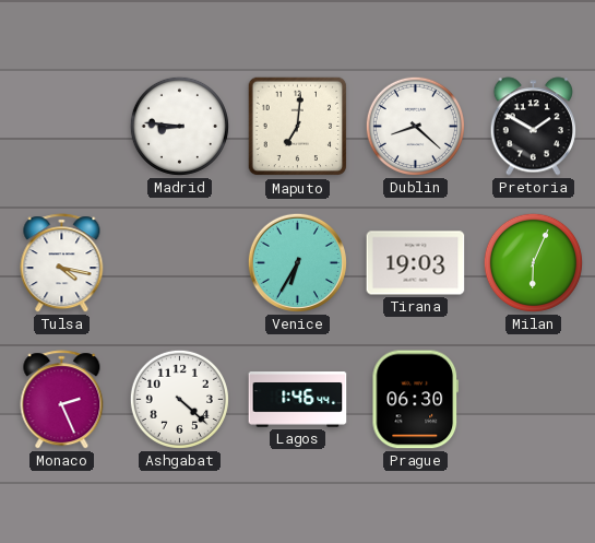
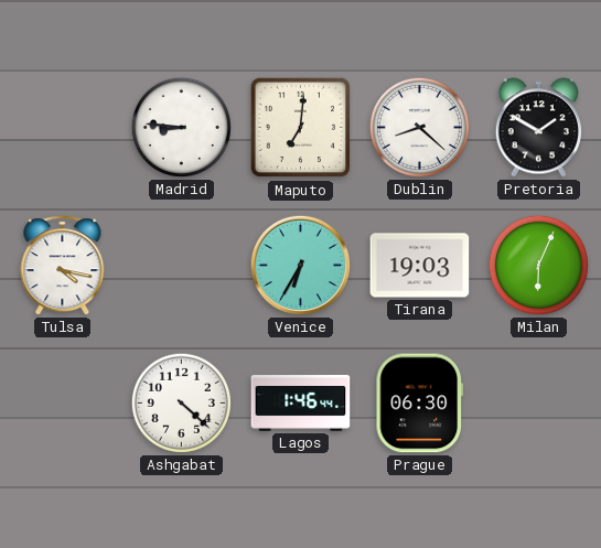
Monaco: 2:26 -> none (62, 400)
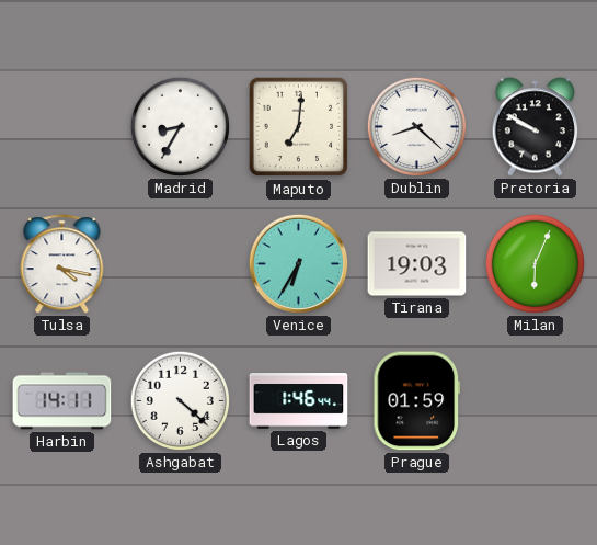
Madrid: 8:46 -> 8:35 (180, 126)
Pretoria: 1:50 -> 9:50 (535, 127)
Harbin: none -> 14:11 (62, 401)
Prague: 06:30 -> 01:59 (416, 401)
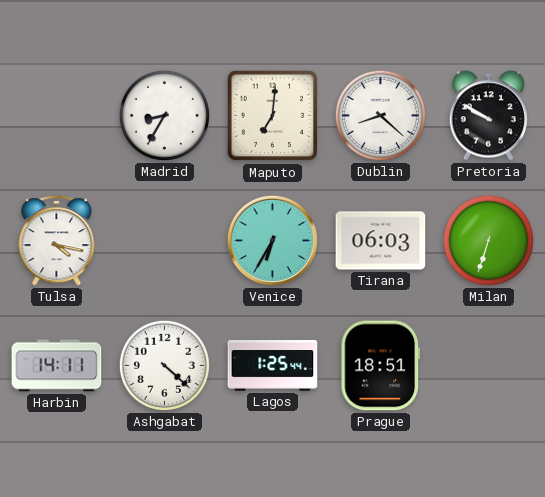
Tirana: 19:03 -> 06:03 (381, 241)
Milan: 6:04 -> 6:33 (488, 240)
Lagos: 1:46 -> 1:25 (273, 366)
Prague: 01:59 -> 18:51 (380, 366)
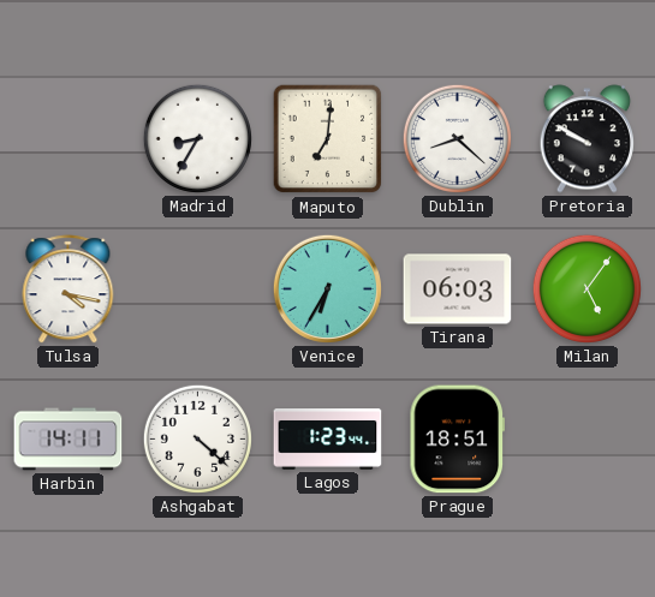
Milan: 6:33 -> 5:06 (586, 288)
Lagos: 1:25 -> 1:23 (328, 440)
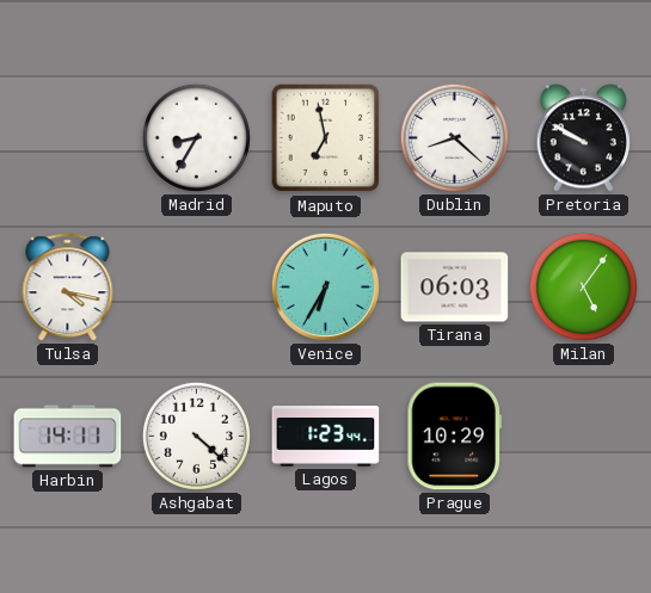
Maputo: 7:01 -> 6:58 (326, 138)
Prague: 18:51 -> 10:29 (454, 437)
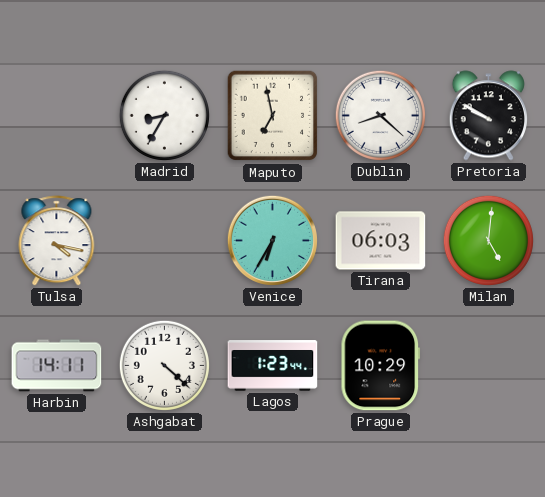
Milan: 5:06 -> 5:01 (488, 240)
